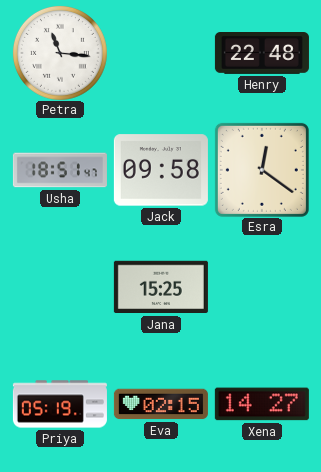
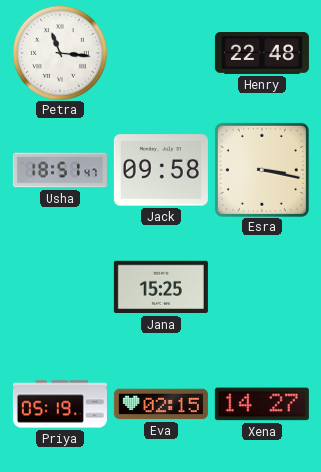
Esra: 12:21 -> 3:17 (262, 170)
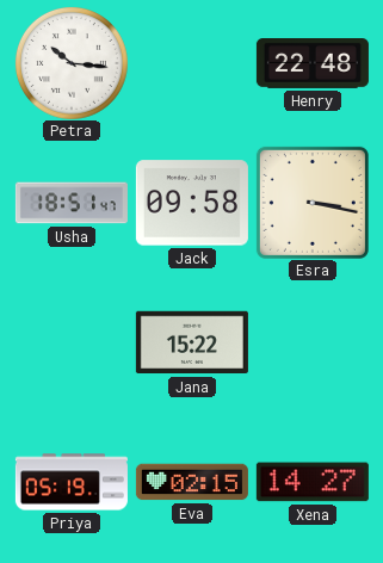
Petra: 11:16 -> 10:16 (72, 63)
Jana: 15:25 -> 15:22 (192, 342)
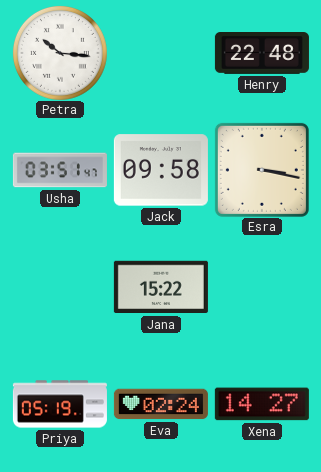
Usha: 18:51 -> 03:51 (60, 170)
Eva: 02:15 -> 02:24 (161, 404)
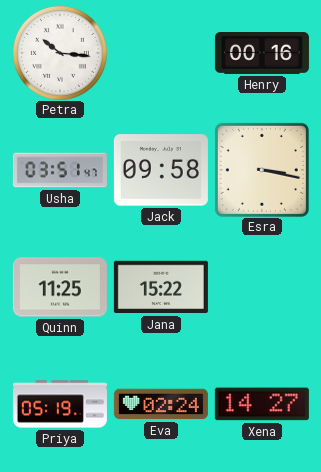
Henry: 22:48 -> 00:16 (262, 54)
Quinn: none -> 11:25 (60, 287)
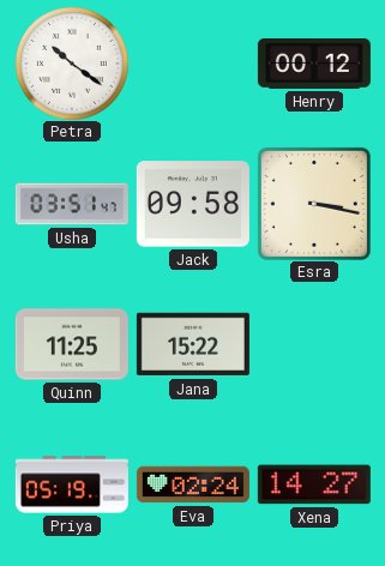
Petra: 10:16 -> 10:21 (72, 64)
Henry: 00:16 -> 00:12 (314, 65)
